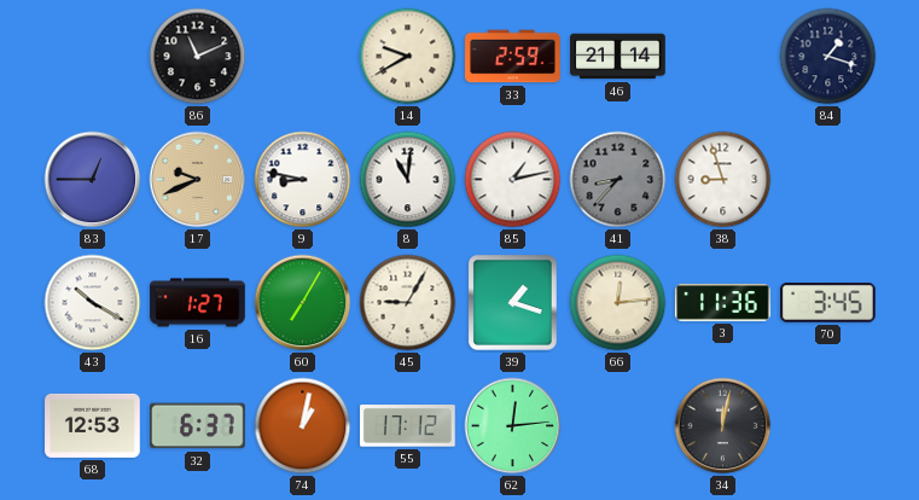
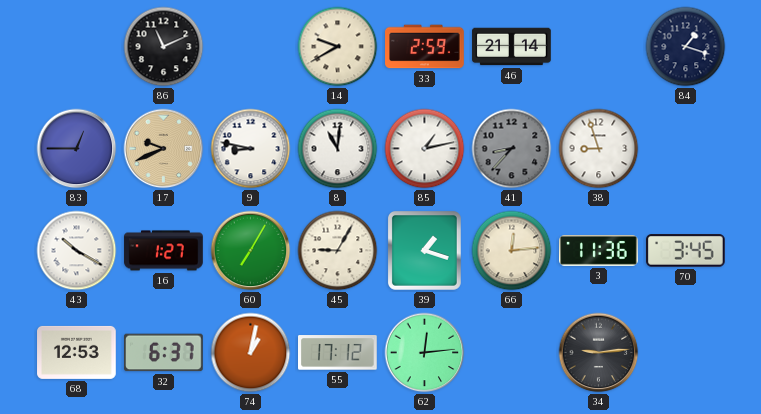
34: 12:02 -> 9:14 (599, 353)
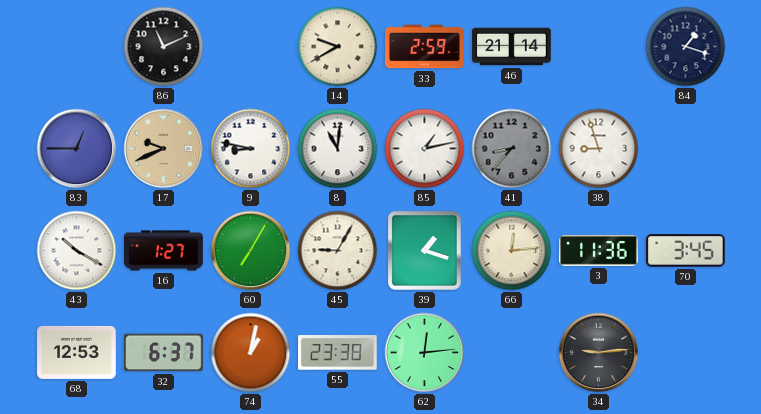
55: 17:12 -> 23:38 (338, 353)
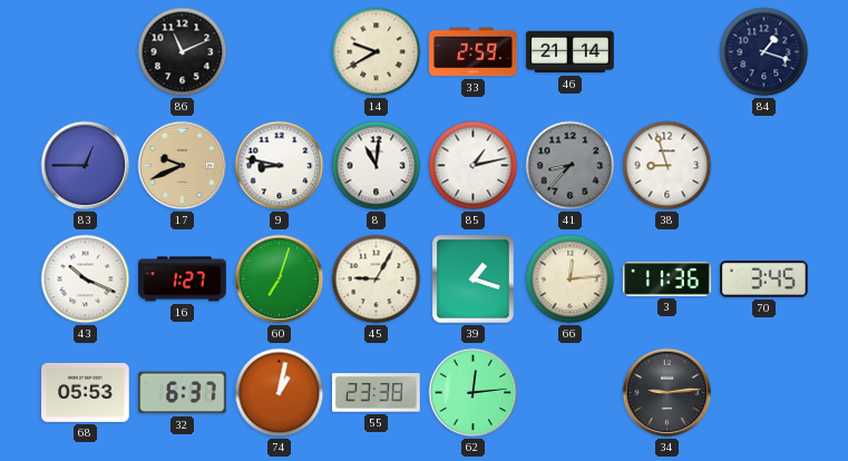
43: 10:20 -> 10:19 (86, 279)
60: 7:05 -> 7:03 (280, 279)
68: 12:53 -> 05:53 (86, 392)
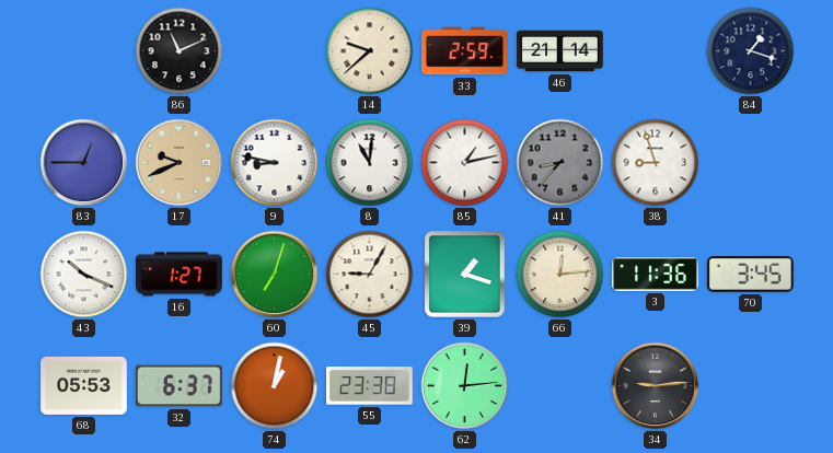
14: 9:40 -> 9:38 (370, 51)
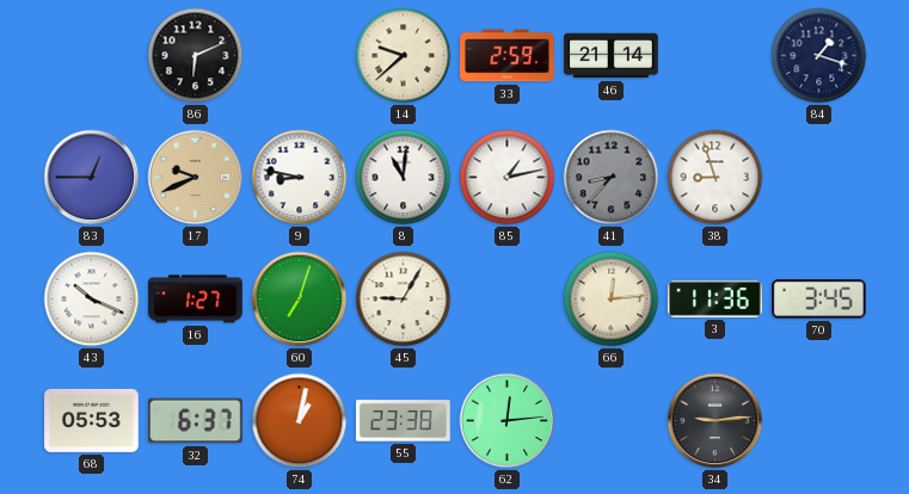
86: 11:11 -> 6:11 (196, 56)
39: 1:18 -> none (464, 274)
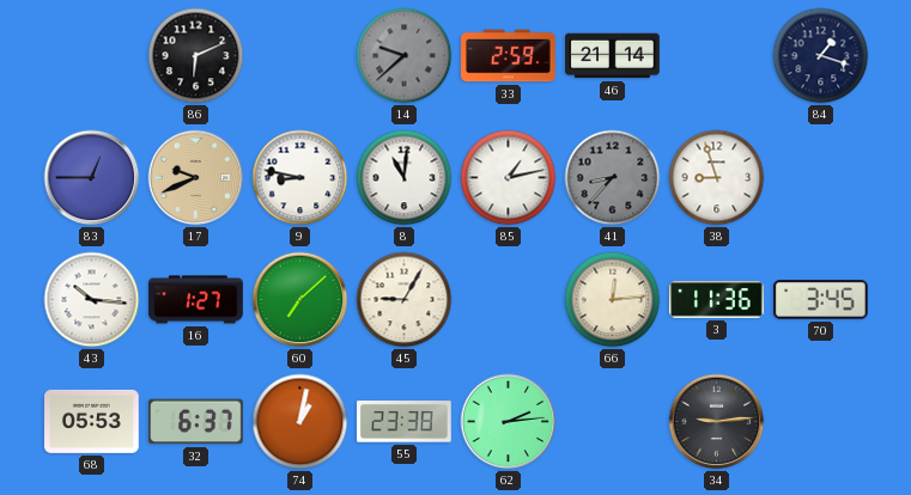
14 dial: cream -> grey (405, 56)
43: 10:19 -> 10:16 (92, 300)
60: 7:03 -> 7:08 (300, 300)
62: 12:14 -> 2:14 (509, 422)
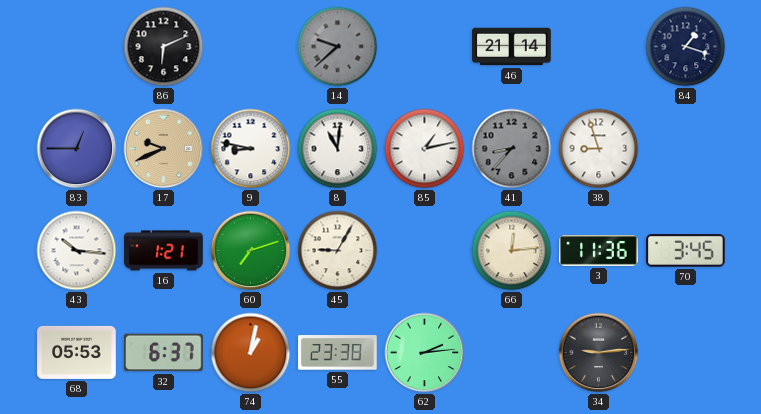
33: 2:59 -> none (509, 56)
16: 1:27 -> 1:21 (164, 251)
60: 7:08 -> 7:12 (251, 251)
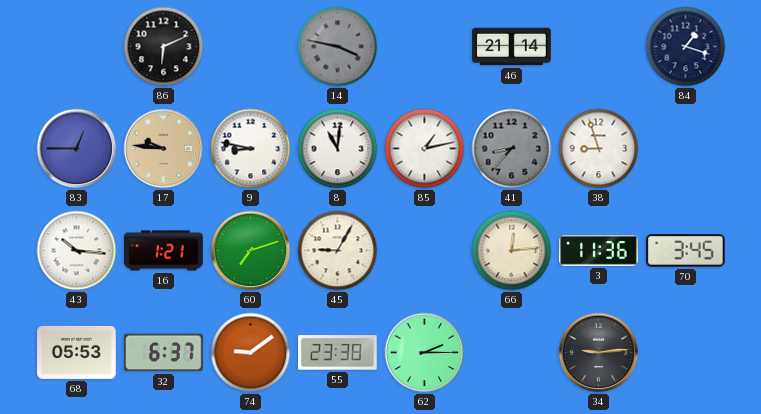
14: 9:38 -> 3:47 (338, 47)
17: 9:41 -> 9:46 (164, 149)
74: 1:02 -> 9:09 (251, 353)
62: 2:14 -> 2:15 (425, 353)
